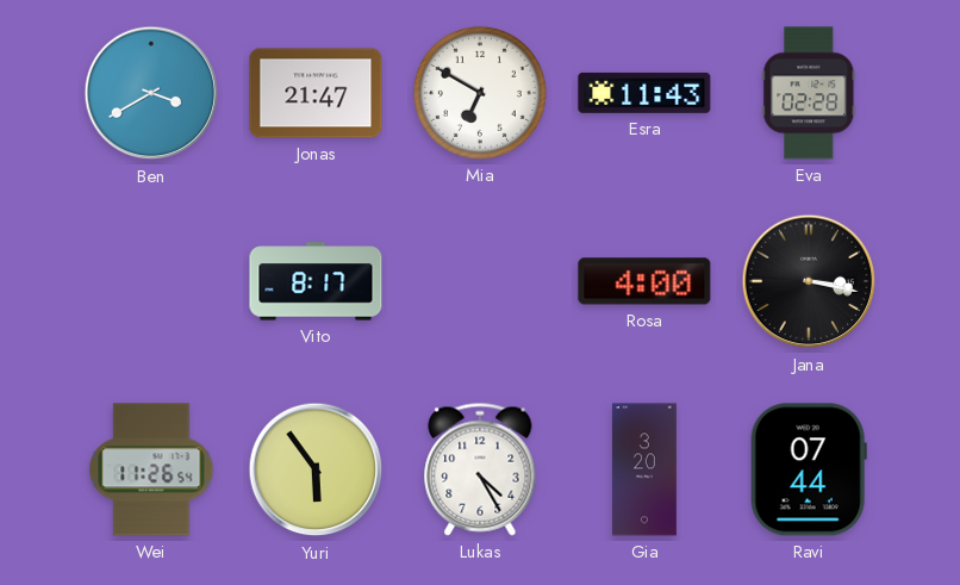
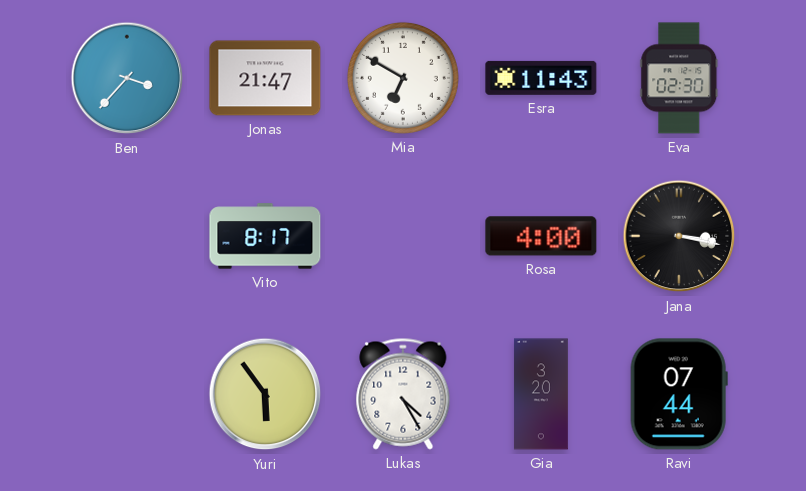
Ben: 3:40 -> 3:37 (127, 78)
Eva: 02:28 -> 02:30 (679, 78)
Wei: 11:26 -> none (151, 469)
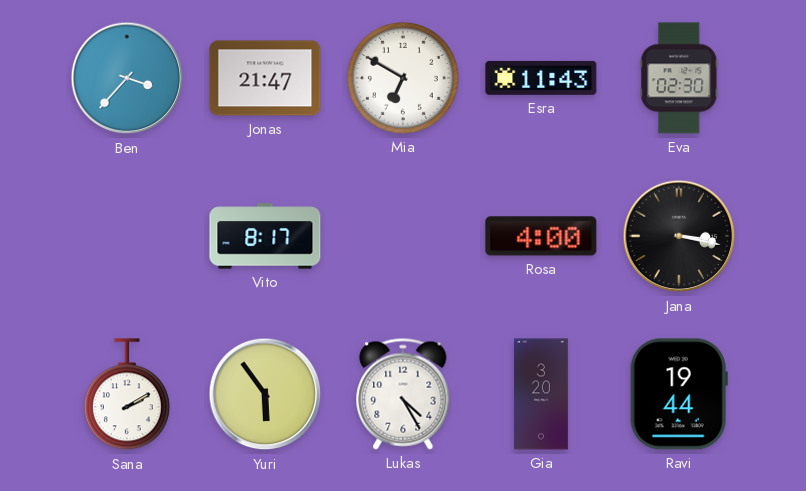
Sana: none -> 2:10 (127, 395)
Ravi: 07:44 -> 19:44 (679, 394)
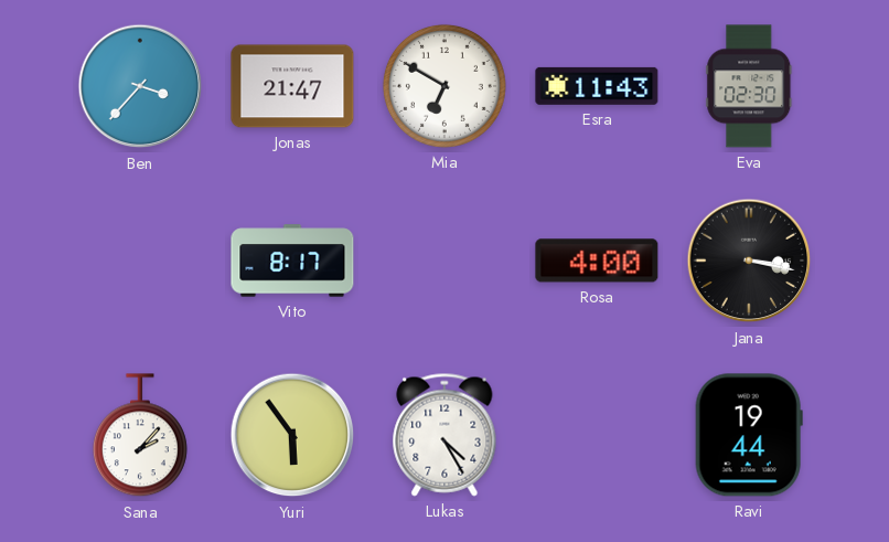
Sana: 2:10 -> 2:07 (140, 436)
Gia: 3:20 -> none (541, 394)
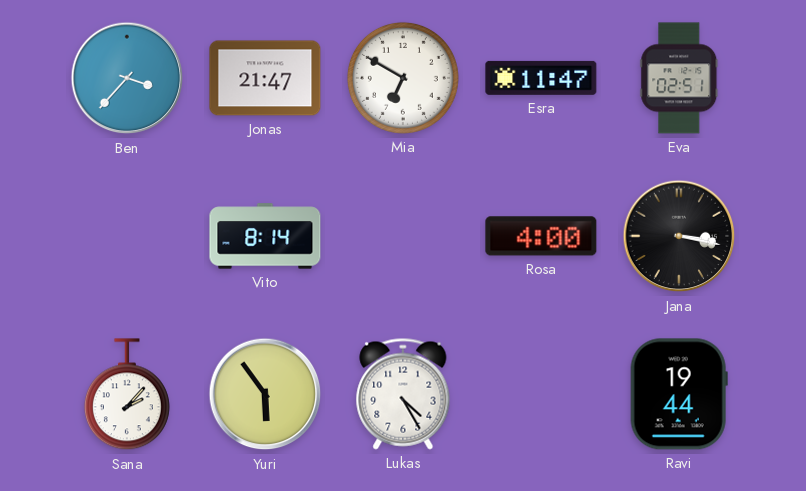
Esra: 11:43 -> 11:47 (541, 78)
Eva: 02:30 -> 02:51 (679, 78)
Vito: 8:17 -> 8:14 (265, 236)
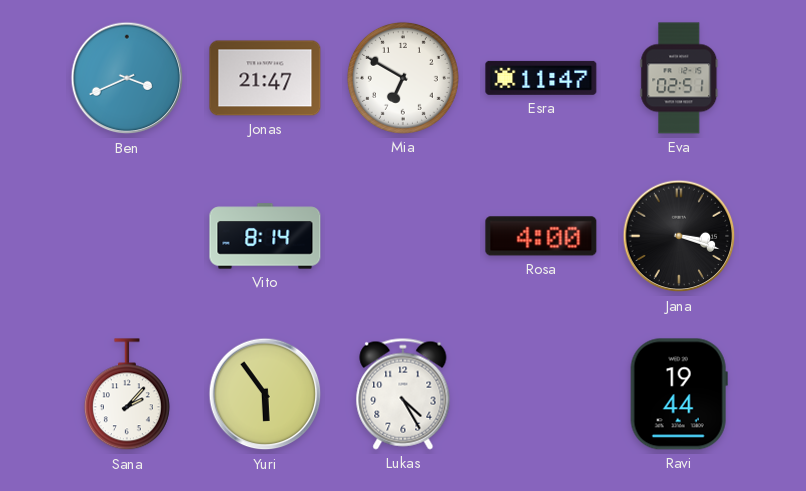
Ben: 3:37 -> 3:41 (127, 78)
Jana: 3:17 -> 3:18 (679, 236)
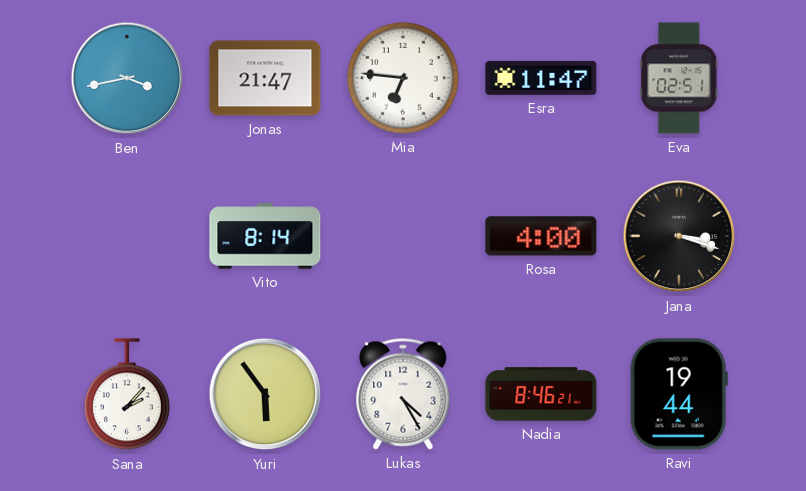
Ben: 3:41 -> 3:43 (127, 78)
Mia: 6:50 -> 6:46 (403, 78)
Nadia: none -> 8:46 (541, 394)
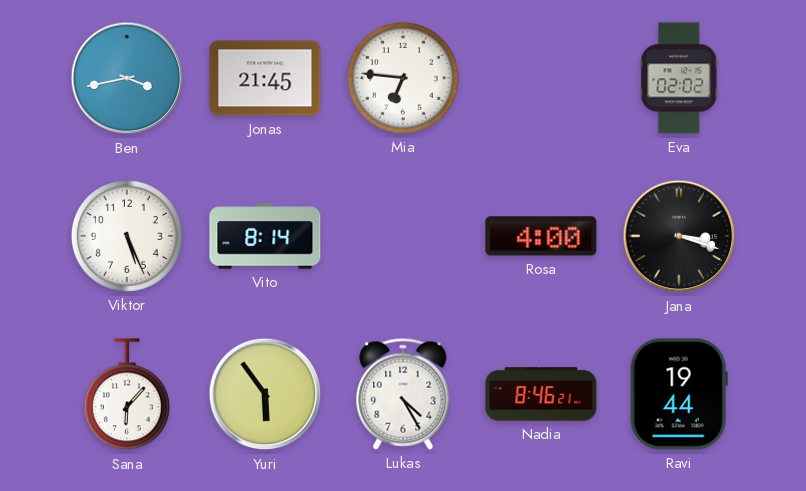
Jonas: 21:47 -> 21:45 (265, 78)
Esra: 11:47 -> none (541, 78)
Eva: 02:51 -> 02:02 (679, 78)
Viktor: none -> 5:26 (127, 236)
Sana: 2:07 -> 6:07 (127, 395)
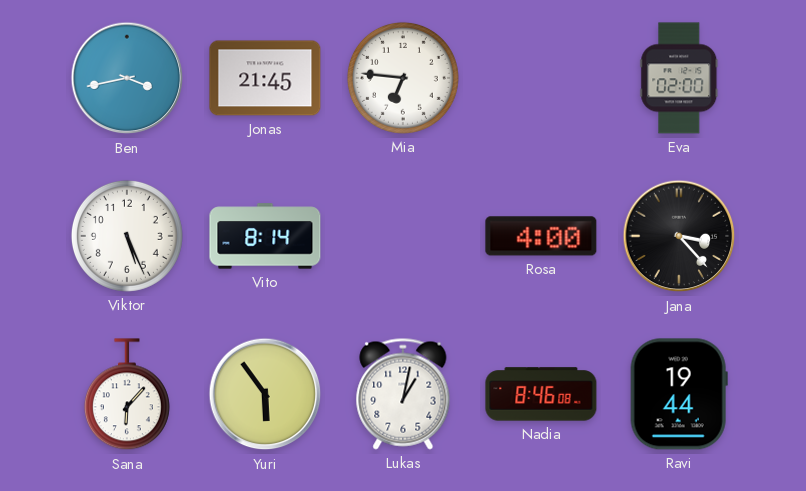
Eva: 02:02 -> 02:00 (679, 78)
Jana: 3:18 -> 3:23 (679, 236)
Lukas: 4:25 -> 1:02 (403, 394)
Nadia: 8:46:21 -> 8:46:08 (541, 394)
